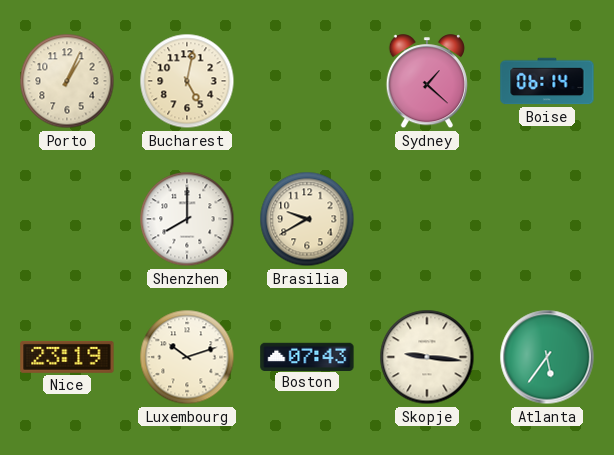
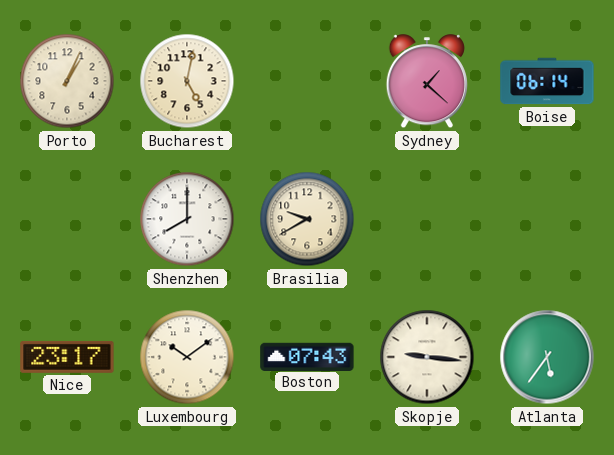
Nice: 23:19 -> 23:17 (67, 357)
Luxembourg: 10:12 -> 10:09 (187, 357)
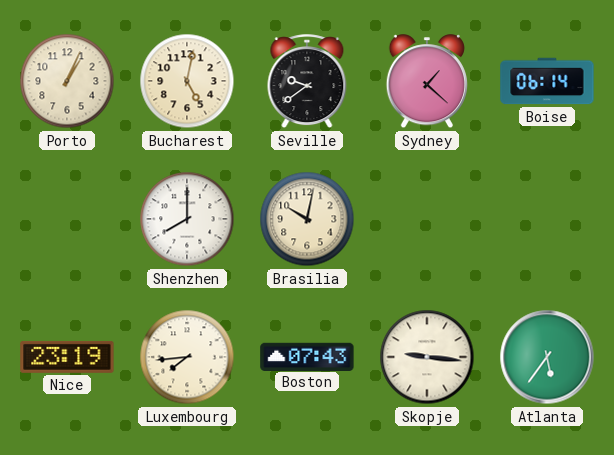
Seville: none -> 9:39 (307, 82)
Brasilia: 9:40 -> 10:02 (307, 219)
Nice: 23:17 -> 23:19 (67, 357)
Luxembourg: 10:09 -> 7:44 (187, 357)
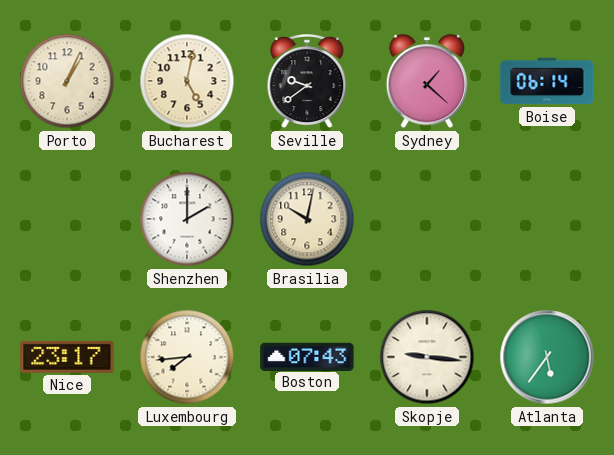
Shenzhen: 8:00 -> 2:00 (187, 219)
Nice: 23:19 -> 23:17 (67, 357)
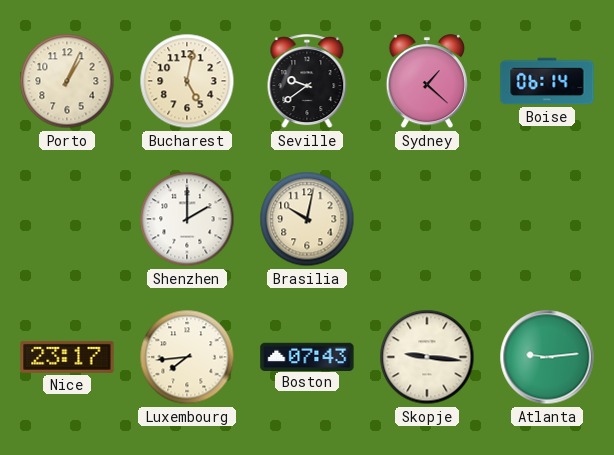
Atlanta: 5:36 -> 9:14 (547, 357)
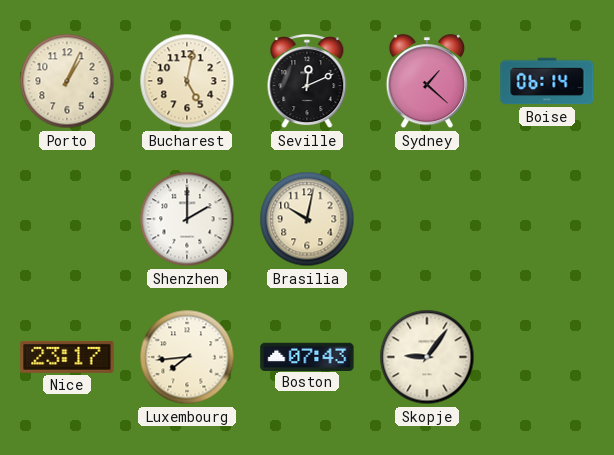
Seville: 9:39 -> 12:11 (307, 82)
Skopje: 9:16 -> 9:06 (427, 357)
Atlanta: 9:14 -> none (547, 357)
